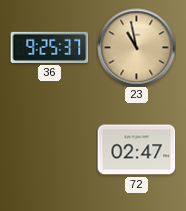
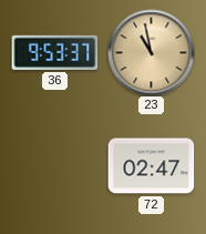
36: 9:25 -> 9:53 (54, 52)
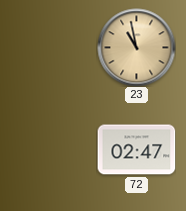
36: 9:53 -> none (54, 52)
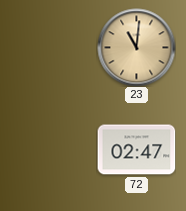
23: 10:58 -> 11:01 (136, 47)
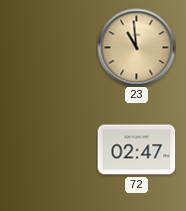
23: 11:01 -> 10:59 (136, 47)
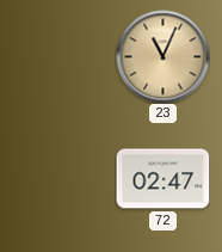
23: 10:59 -> 11:04 (162, 56)
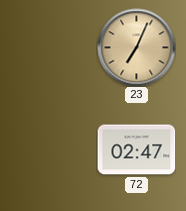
23: 11:04 -> 7:04 (136, 47)
